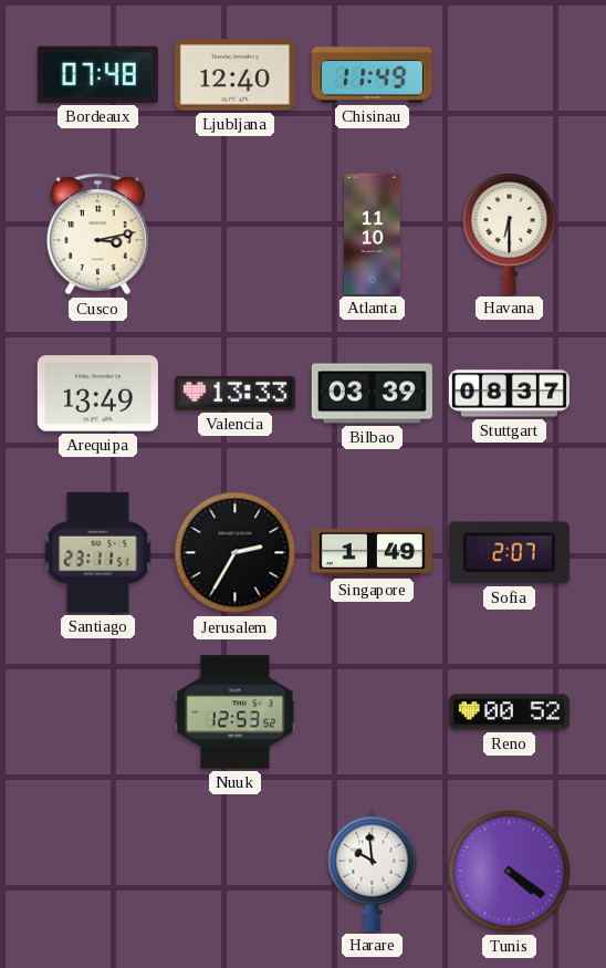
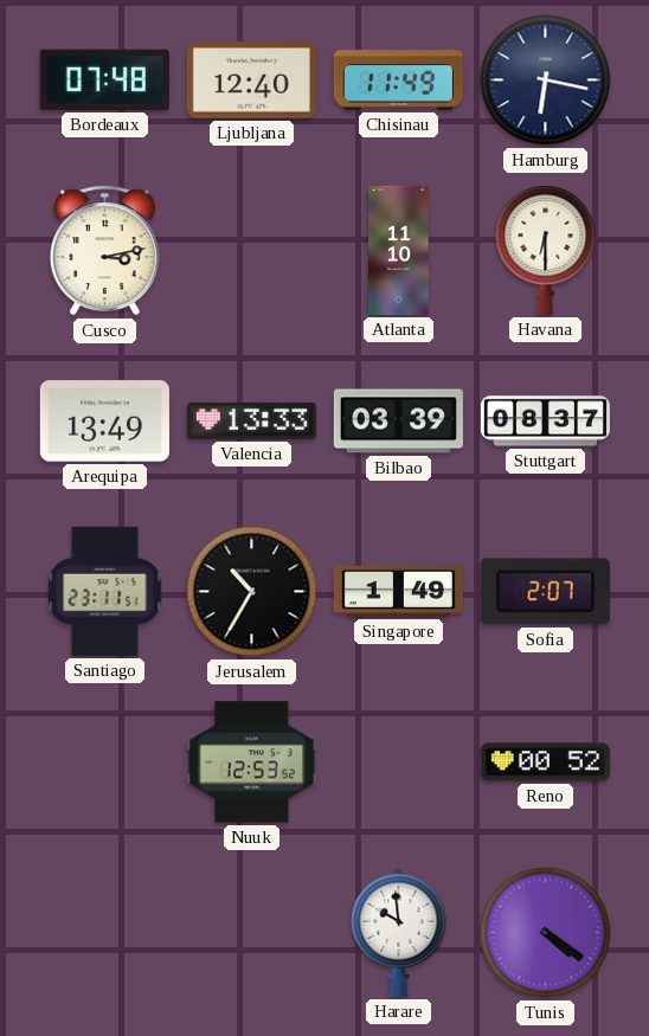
Hamburg: none -> 6:17 (546, 81)
Jerusalem: 2:35 -> 10:35 (252, 592)
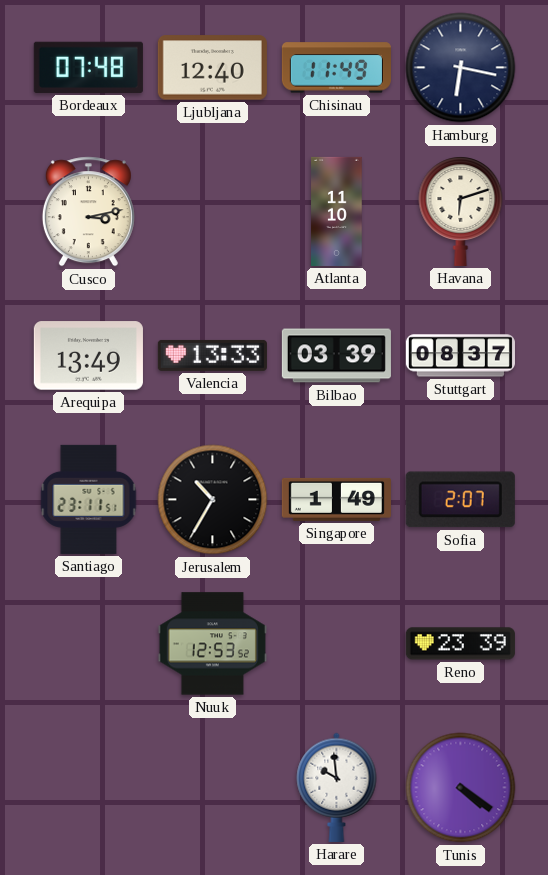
Havana: 6:30 -> 6:12 (461, 211)
Reno: 00:52 -> 23:39 (460, 644)
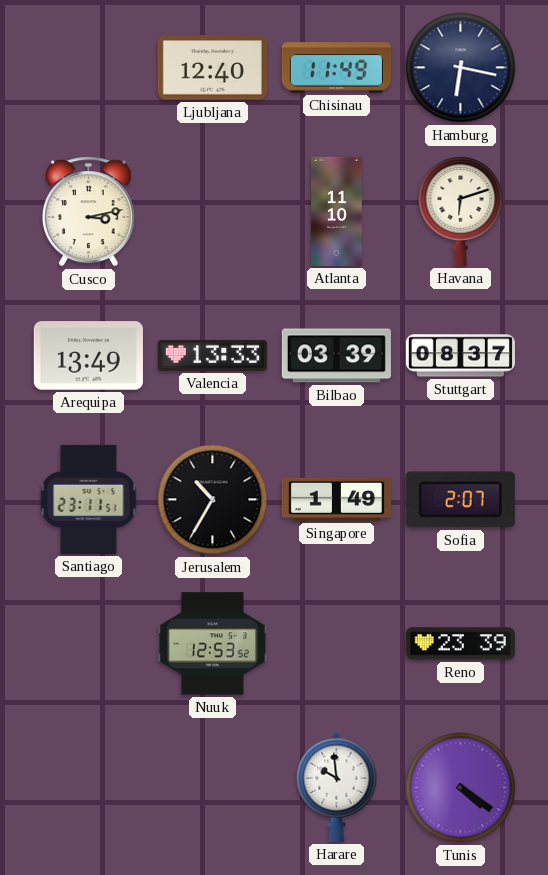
Bordeaux: 07:48 -> none (88, 67)
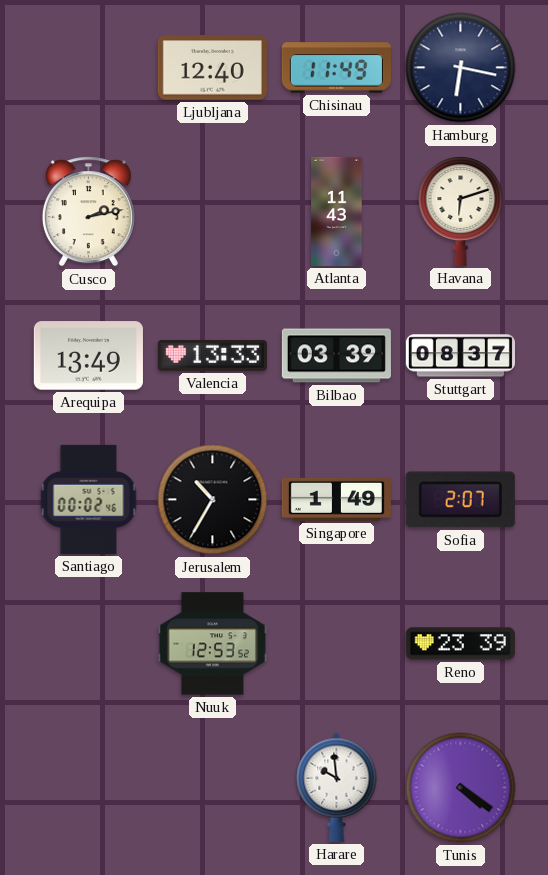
Cusco: 3:13 -> 2:13 (88, 212)
Atlanta: 11:10 -> 11:43 (337, 211)
Santiago: 23:11 -> 00:02 (89, 499)
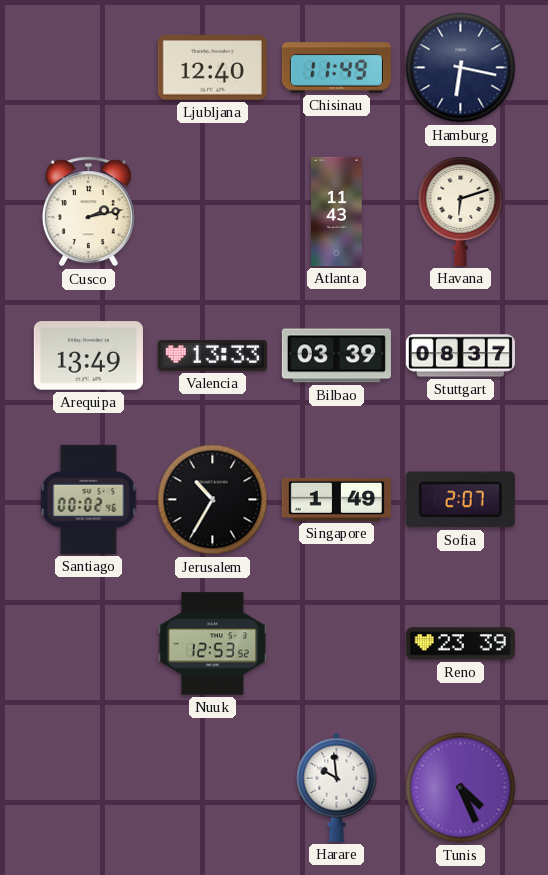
Tunis: 4:21 -> 4:26 (461, 788)
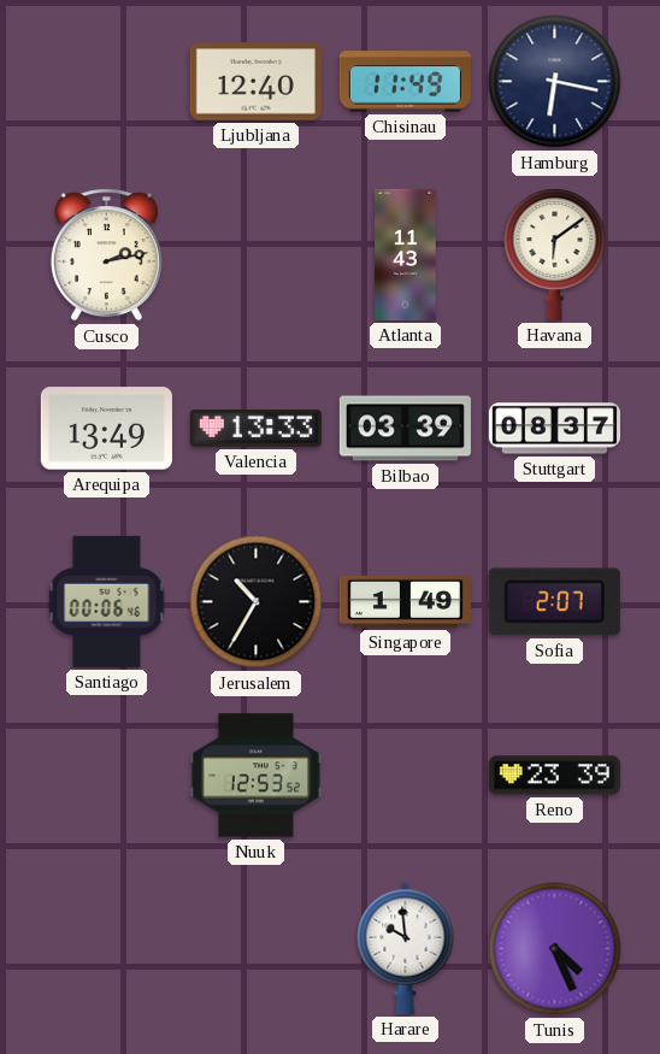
Havana: 6:12 -> 6:09 (555, 254)
Santiago: 00:02 -> 00:06 (107, 601)
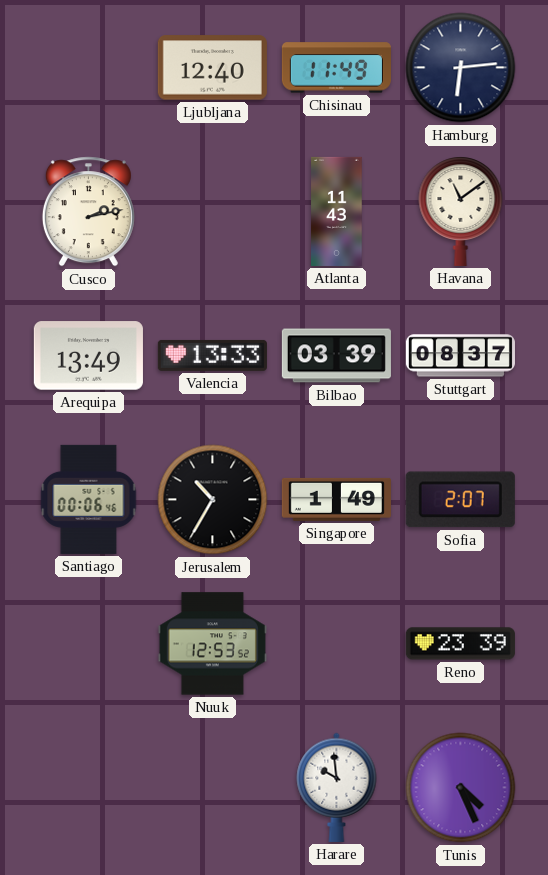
Hamburg: 6:17 -> 6:14 (461, 68)
Havana: 6:09 -> 11:09 (461, 211)
